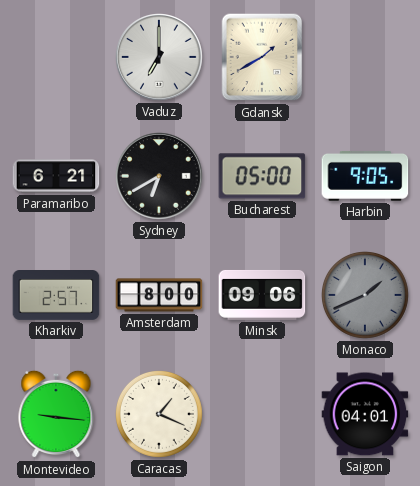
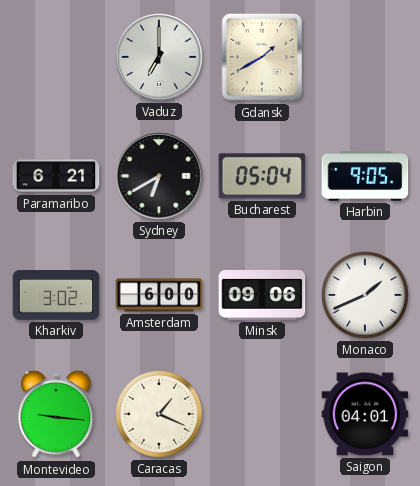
Bucharest: 05:00 -> 05:04 (262, 176)
Kharkiv: 2:57 -> 3:02 (56, 296)
Amsterdam: 8:00 -> 6:00 (159, 295)
Monaco dial: grey -> white (366, 296)
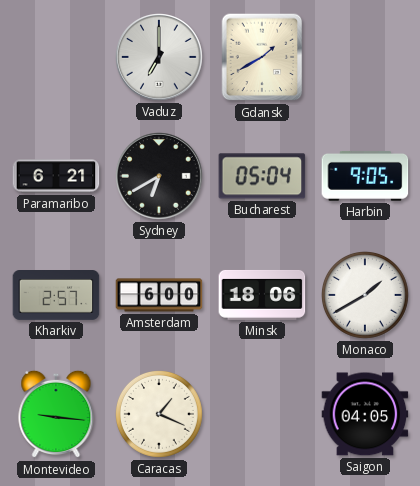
Kharkiv: 3:02 -> 2:57 (56, 296)
Minsk: 09:06 -> 18:06 (262, 295)
Monaco: 1:41 -> 1:40 (366, 296)
Saigon: 04:01 -> 04:05 (365, 414)
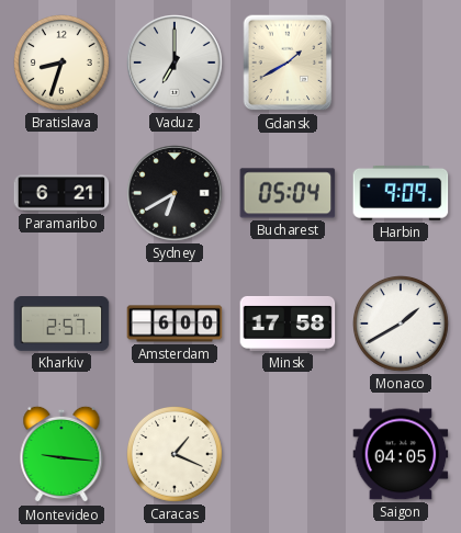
Bratislava: none -> 8:33 (63, 64)
Harbin: 9:05 -> 9:09 (401, 193)
Minsk: 18:06 -> 17:58 (288, 324)
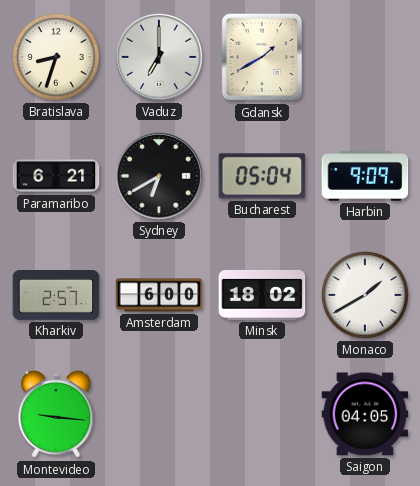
Minsk: 17:58 -> 18:02 (262, 295)
Caracas: 1:19 -> none (176, 455)
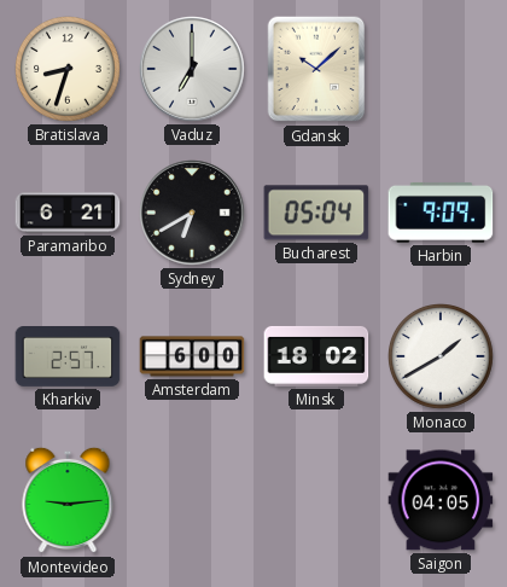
Gdansk: 1:40 -> 10:08 (316, 69)
Montevideo: 9:16 -> 9:14 (68, 500)
